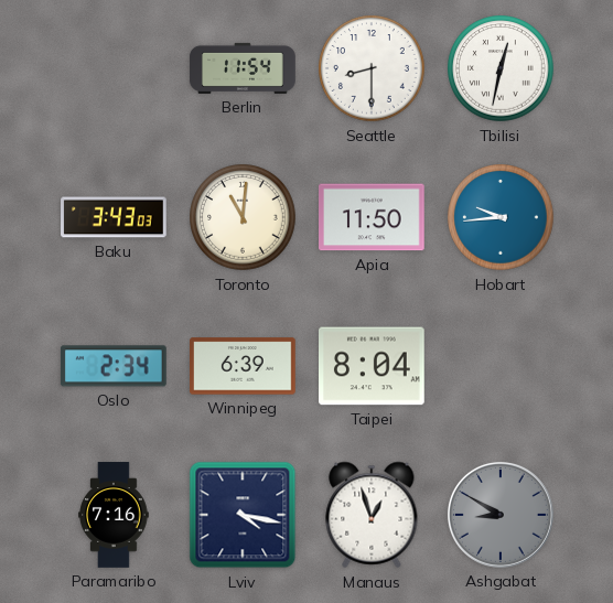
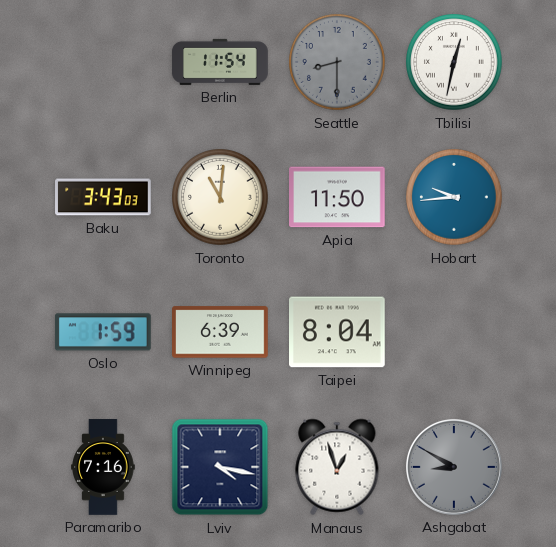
Seattle dial: white -> grey (337, 62)
Oslo: 2:34 -> 1:59 (103, 332)
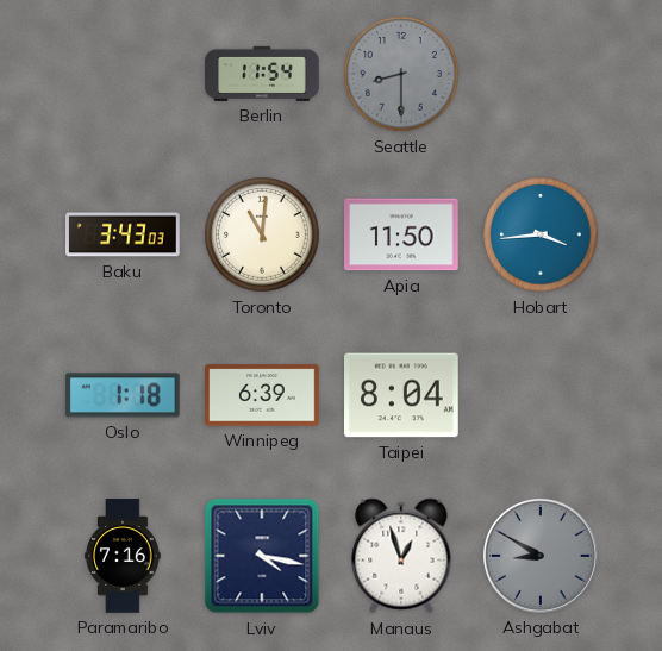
Tbilisi: 12:32 -> none (454, 62)
Hobart: 9:44 -> 3:44 (541, 234)
Oslo: 1:59 -> 1:18 (123, 395)
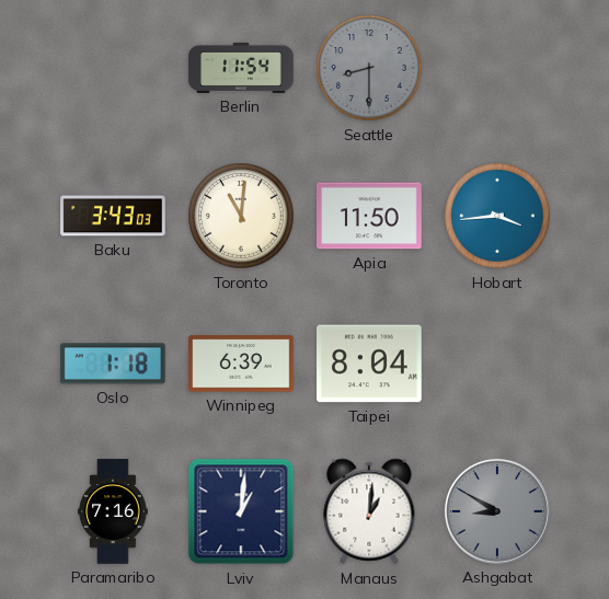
Lviv: 4:17 -> 1:01 (241, 511)
Manaus: 12:57 -> 1:01 (369, 511)
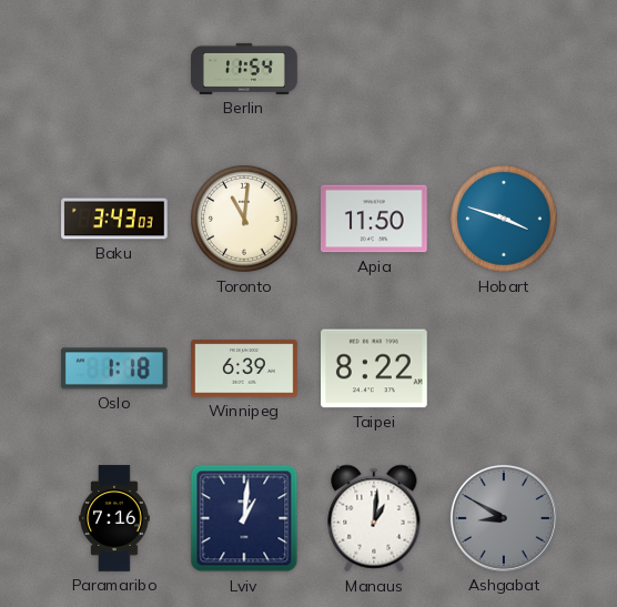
Seattle: 8:30 -> none (369, 68)
Hobart: 3:44 -> 3:48 (504, 219)
Taipei: 8:04 -> 8:22 (375, 368)
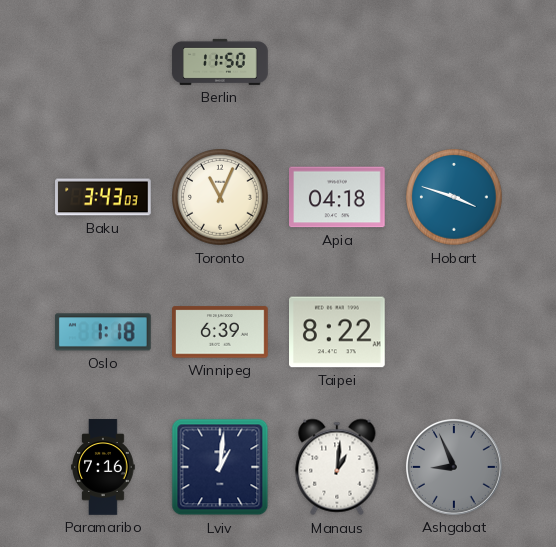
Berlin: 11:54 -> 11:50 (220, 62)
Toronto: 11:01 -> 11:04 (220, 197)
Apia: 11:50 -> 04:18 (338, 197)
Ashgabat: 8:50 -> 8:56 (454, 467)
